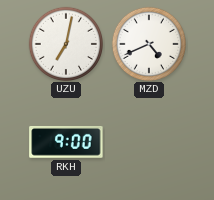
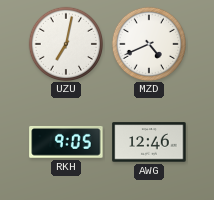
RKH: 9:00 -> 9:05 (66, 143)
AWG: none -> 12:46 (149, 142)
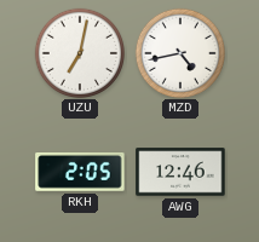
MZD: 4:41 -> 4:43 (179, 52)
RKH: 9:05 -> 2:05 (80, 173)
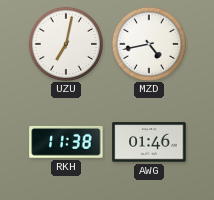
RKH: 2:05 -> 11:38 (66, 143)
AWG: 12:46 -> 01:46 (149, 142)
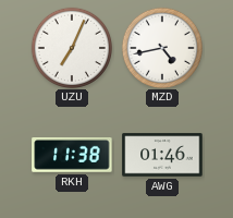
UZU: 7:02 -> 7:04 (71, 47)
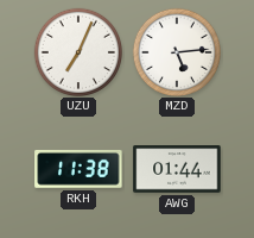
MZD: 4:43 -> 5:14 (176, 51)
AWG: 01:46 -> 01:44 (177, 169)
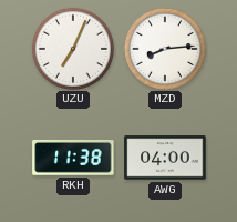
MZD: 5:14 -> 8:14 (164, 48)
AWG: 01:44 -> 04:00 (165, 158)
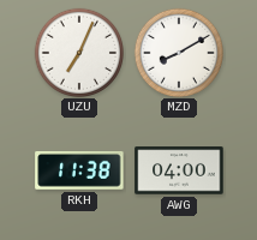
MZD: 8:14 -> 8:10 (178, 52)
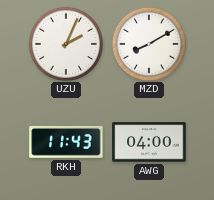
UZU: 7:04 -> 2:04 (65, 43)
RKH: 11:38 -> 11:43 (66, 143)
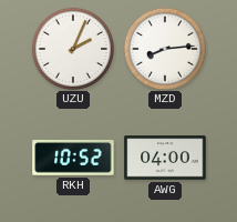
MZD: 8:10 -> 8:14 (164, 48)
RKH: 11:43 -> 10:52 (73, 159)
